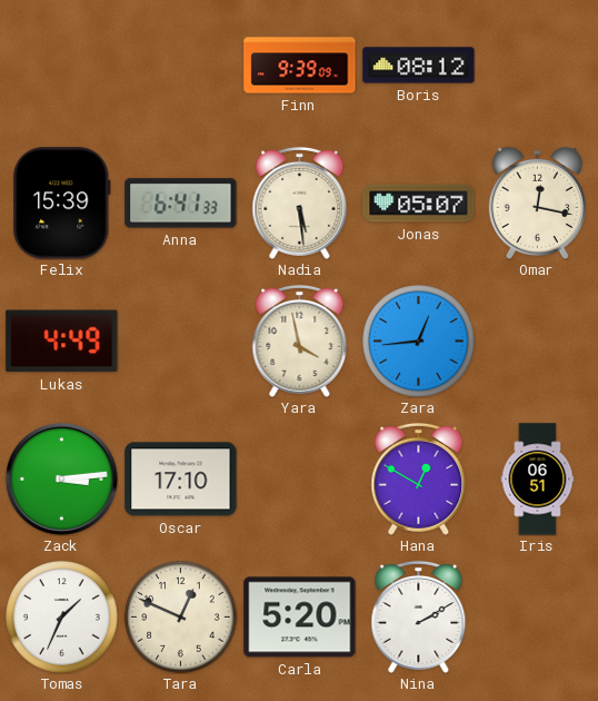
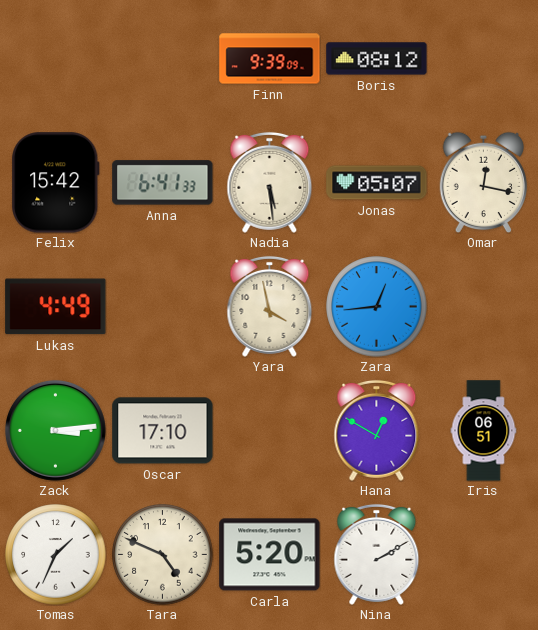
Felix: 15:39 -> 15:42 (56, 183)
Tara: 12:49 -> 4:49 (163, 555)
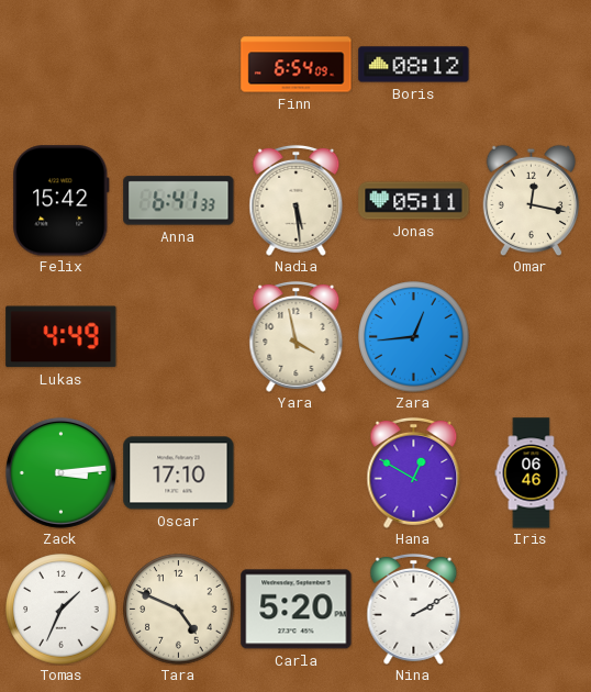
Finn: 9:39 -> 6:54 (297, 65)
Jonas: 05:07 -> 05:11 (414, 201)
Iris: 06:51 -> 06:46 (532, 473)
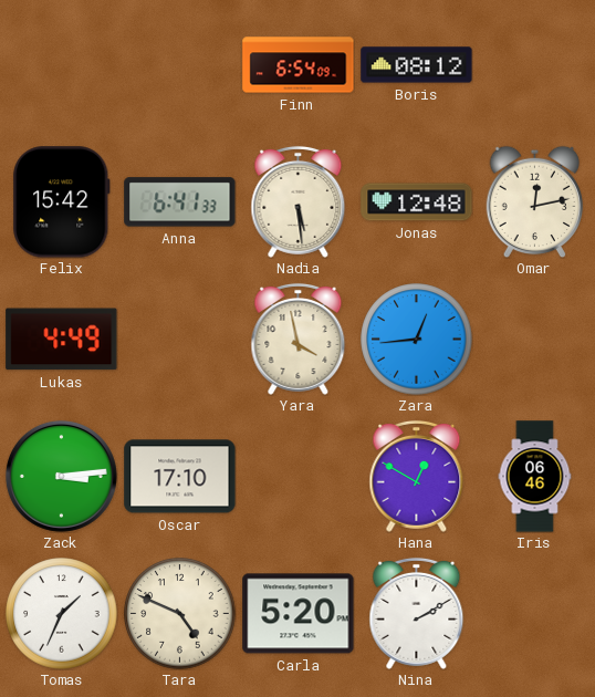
Jonas: 05:11 -> 12:48 (417, 202)
Omar: 12:17 -> 12:13 (535, 201)
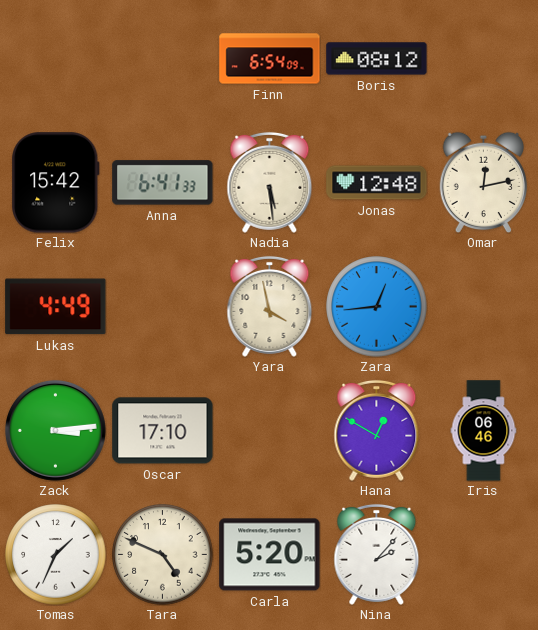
Nina: 2:10 -> 2:07 (377, 554)
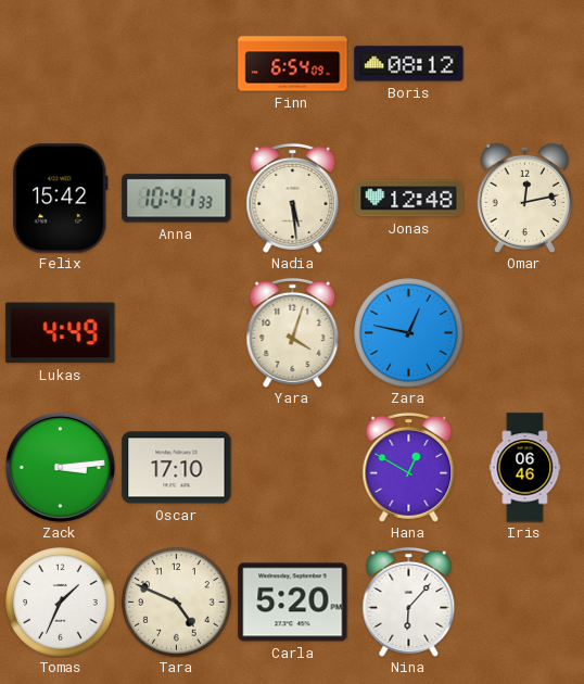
Anna: 6:41 -> 10:41 (177, 199)
Yara: 3:58 -> 4:03 (293, 332)
Zara: 12:44 -> 12:47 (409, 333)
Nina: 2:07 -> 6:07 (409, 601)
